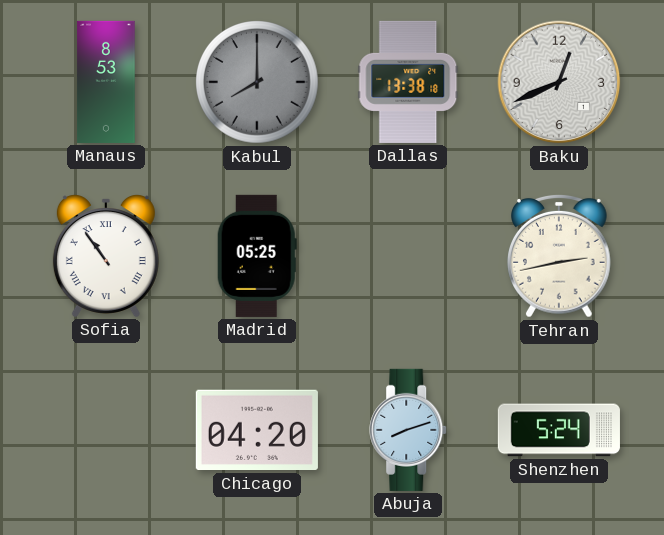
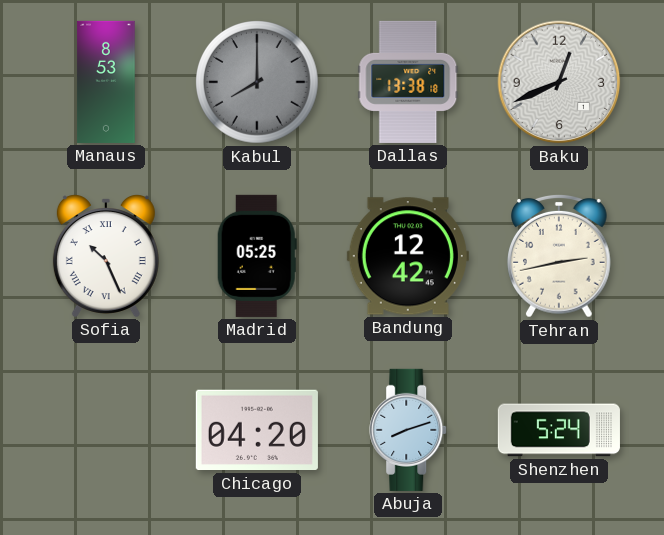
Sofia: 10:54 -> 10:26 (106, 256)
Bandung: none -> 12:42 (408, 256)
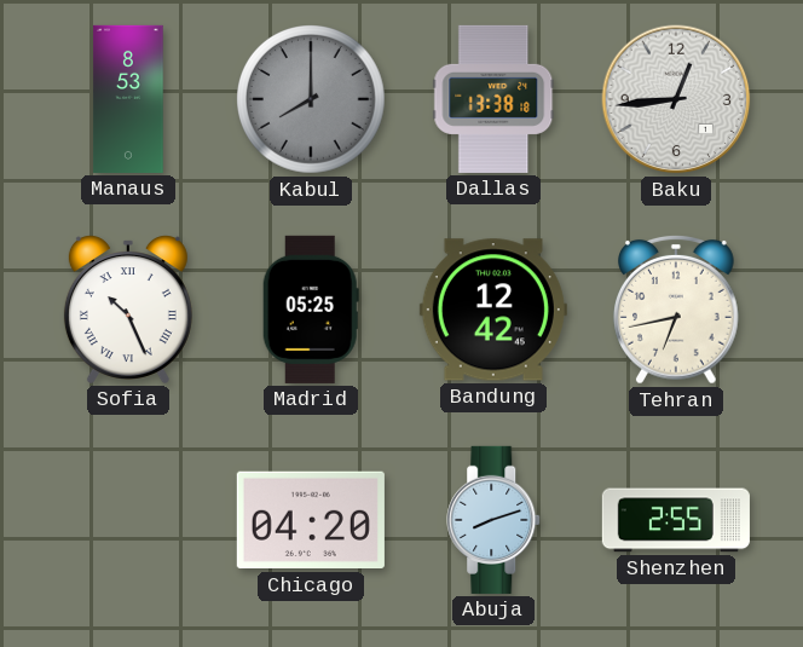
Baku: 12:41 -> 12:44 (676, 99)
Tehran: 2:43 -> 6:43 (677, 311)
Shenzhen: 5:24 -> 2:55 (676, 520)
